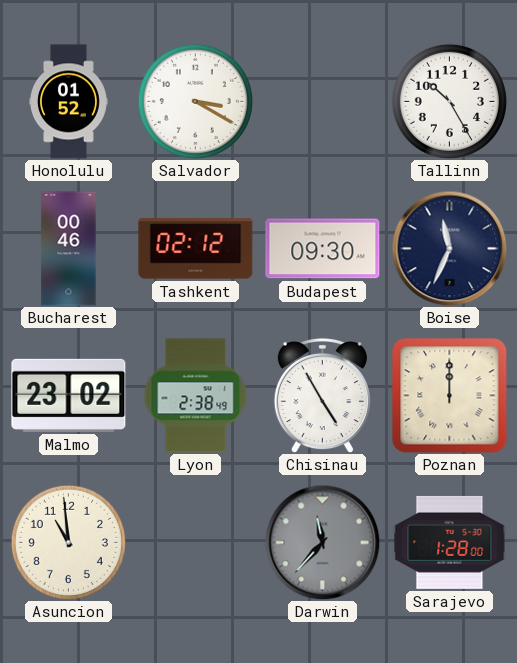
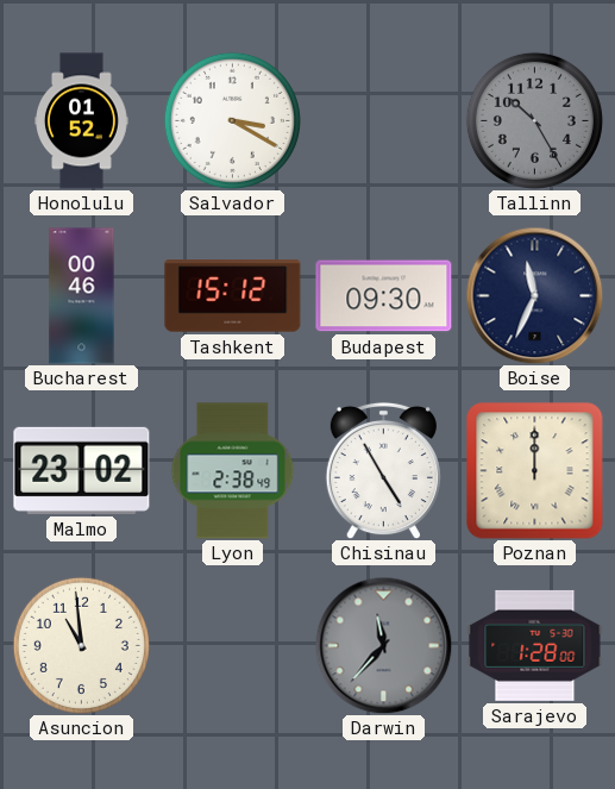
Tallinn dial: white -> grey (534, 120)
Tashkent: 02:12 -> 15:12 (233, 296)
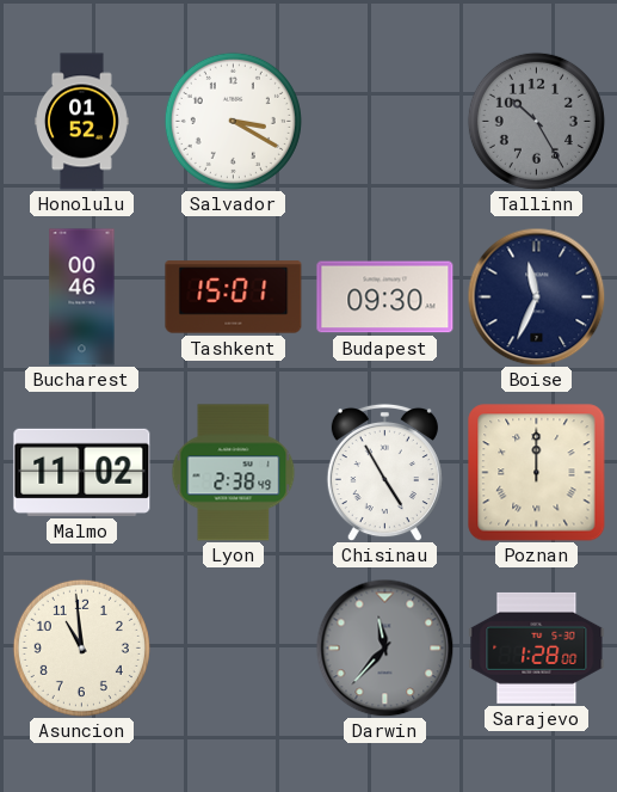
Tashkent: 15:12 -> 15:01 (234, 297)
Malmo: 23:02 -> 11:02 (82, 472)
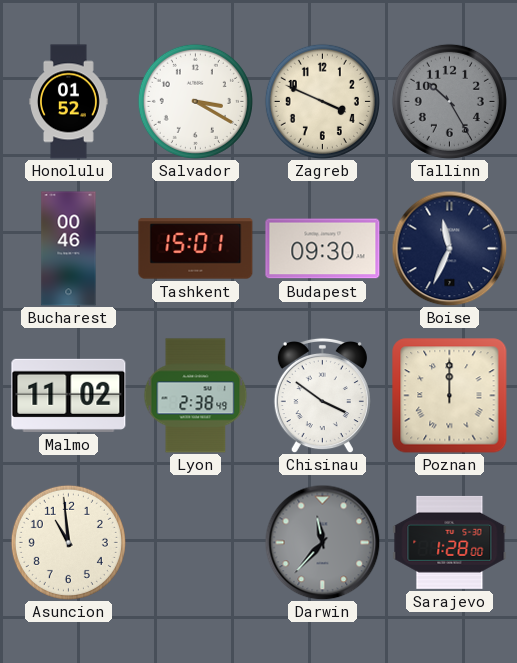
Zagreb: none -> 3:49 (322, 101)
Chisinau: 4:55 -> 3:51 (322, 395)
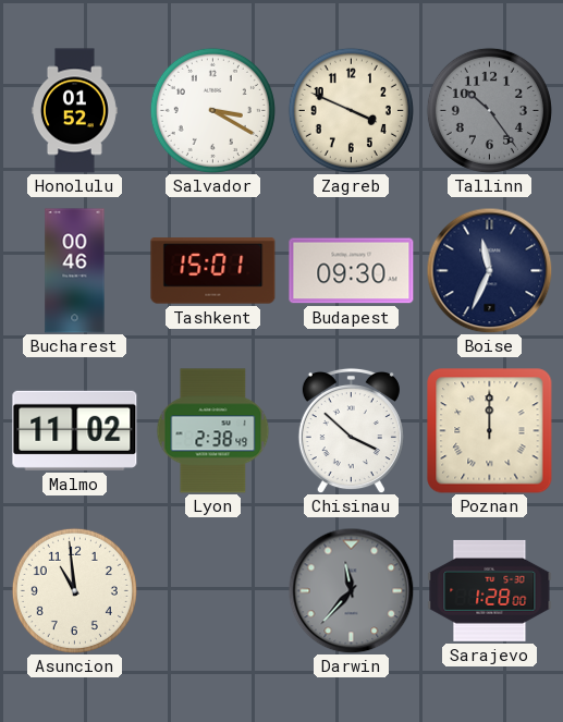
Tallinn: 10:25 -> 10:24 (489, 110)
Chisinau: 3:51 -> 3:52 (351, 430)
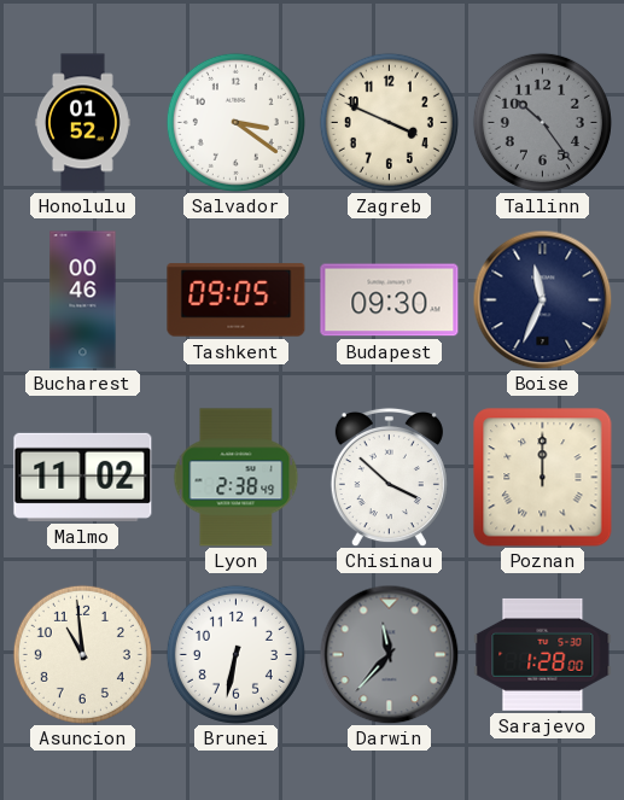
Salvador: 3:20 -> 3:21 (235, 122)
Tashkent: 15:01 -> 09:05 (237, 300)
Brunei: none -> 6:32 (235, 654)
